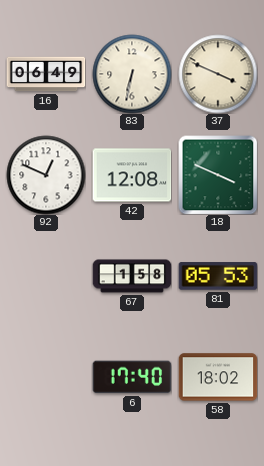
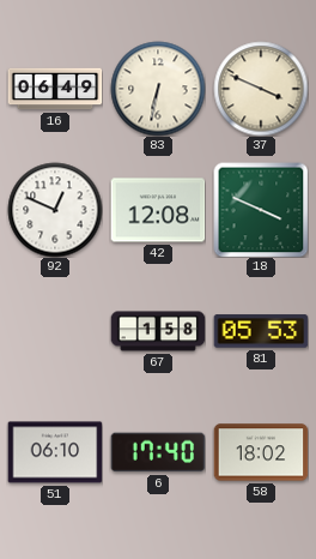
51: none -> 06:10 (55, 452)
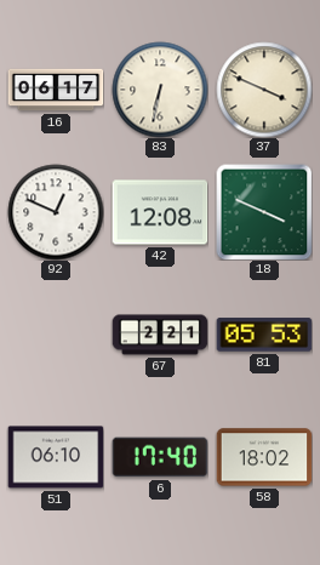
16: 06:49 -> 06:17 (56, 90)
67: 1:58 -> 2:21 (160, 335)
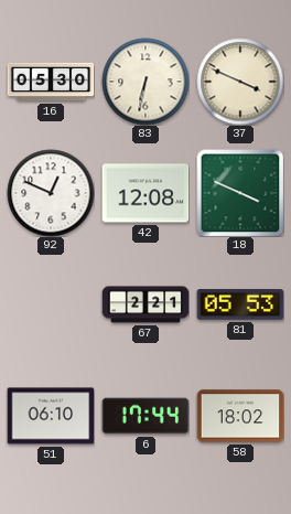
16: 06:17 -> 05:30 (51, 82)
6: 17:40 -> 17:44 (145, 416)
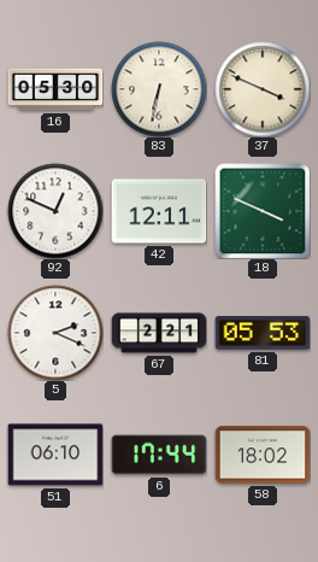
42: 12:08 -> 12:11 (159, 211)
5: none -> 2:19 (55, 333)
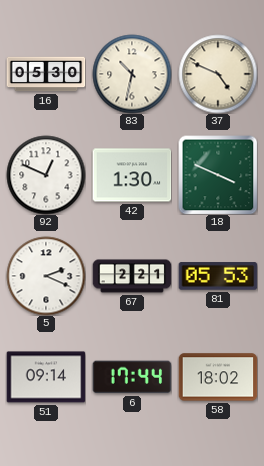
83: 6:32 -> 10:32 (132, 74)
37: 3:49 -> 4:49 (218, 74)
42: 12:11 -> 1:30 (132, 175)
51: 06:10 -> 09:14 (46, 377)
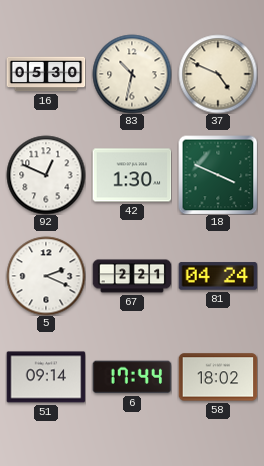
81: 05:53 -> 04:24 (218, 276)
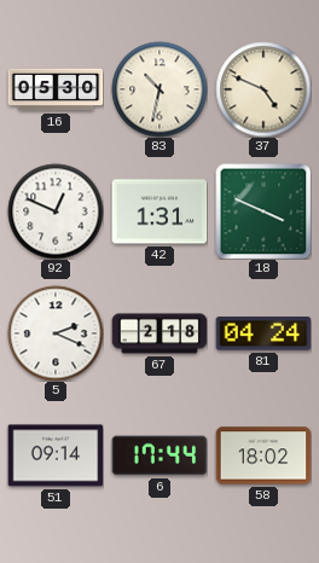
42: 1:30 -> 1:31 (159, 211)
67: 2:21 -> 2:18 (159, 333)
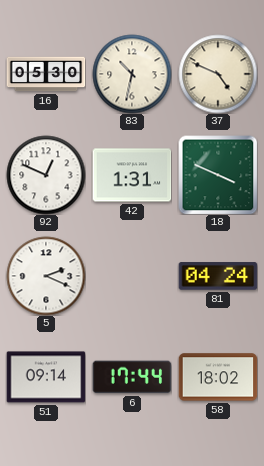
67: 2:18 -> none (159, 333)
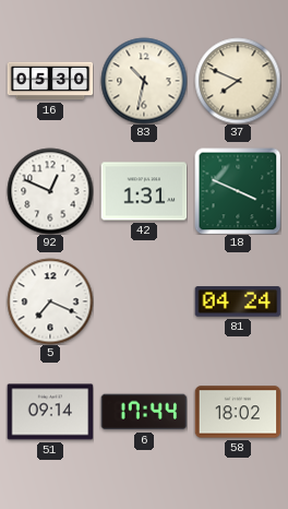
37: 4:49 -> 7:49 (238, 81)
5: 2:19 -> 7:19 (50, 301)
